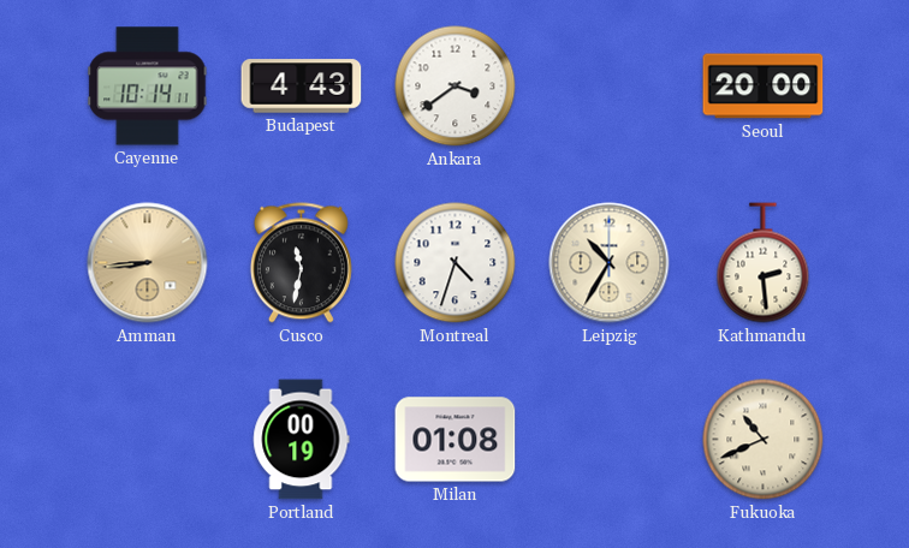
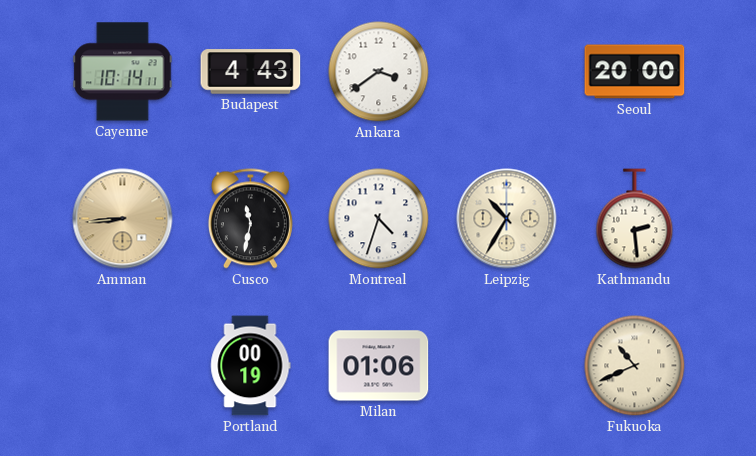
Milan: 01:08 -> 01:06 (379, 366)
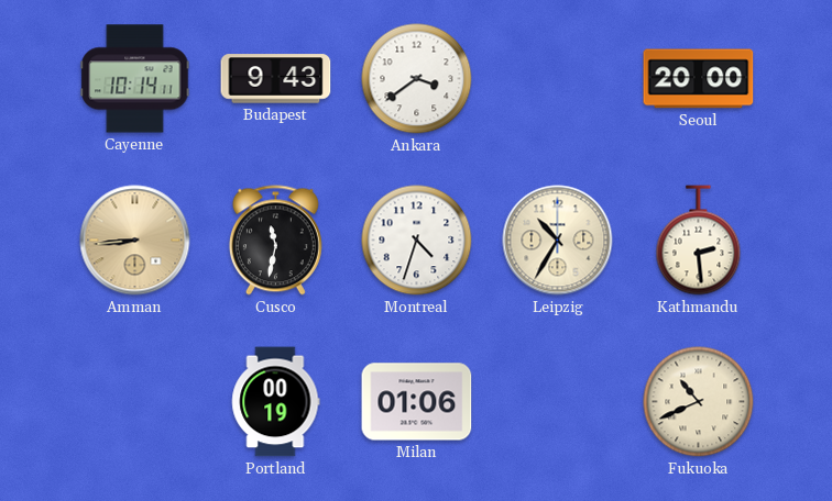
Budapest: 4:43 -> 9:43 (276, 79)
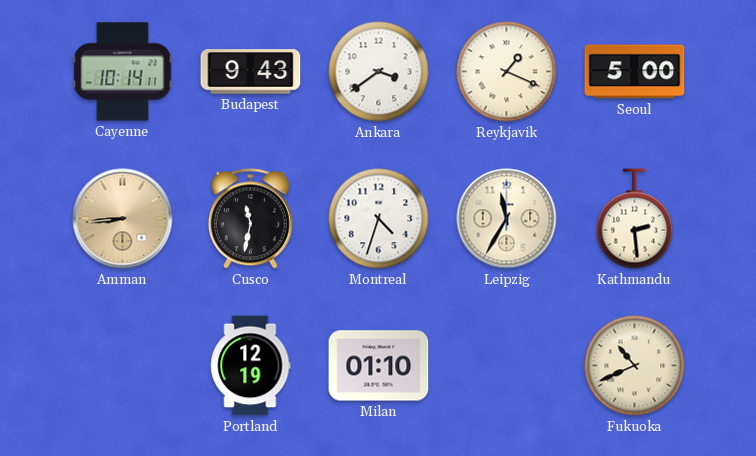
Reykjavik: none -> 1:19 (507, 72)
Seoul: 20:00 -> 5:00 (635, 72)
Leipzig: 10:35 -> 11:35 (507, 219)
Portland: 00:19 -> 12:19 (251, 366)
Milan: 01:06 -> 01:10 (379, 366)
